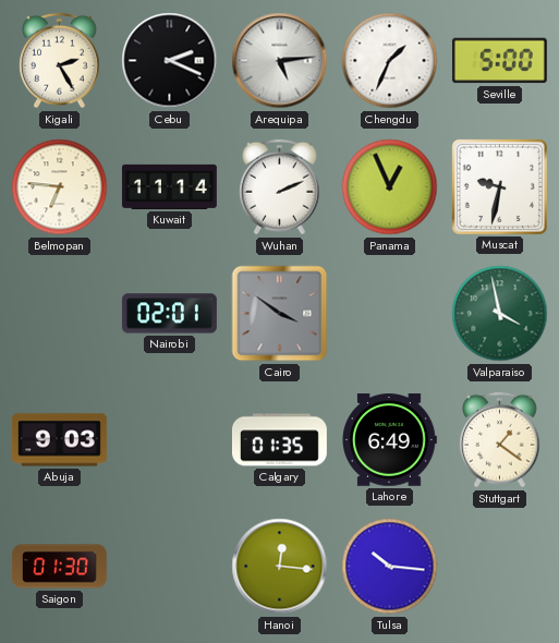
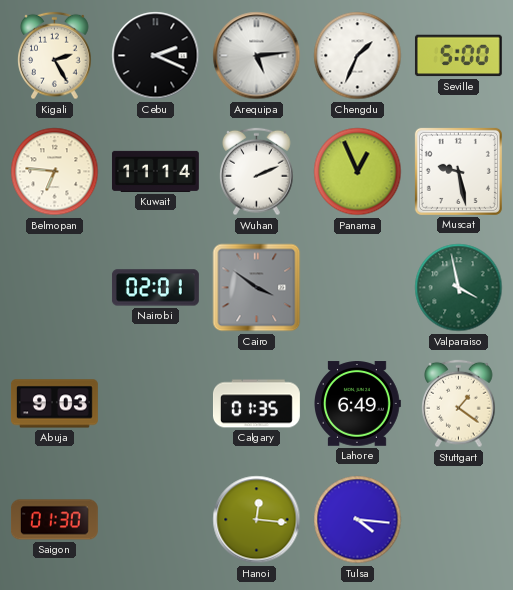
Muscat: 9:32 -> 9:28 (458, 171)
Tulsa: 10:16 -> 4:16 (358, 520)
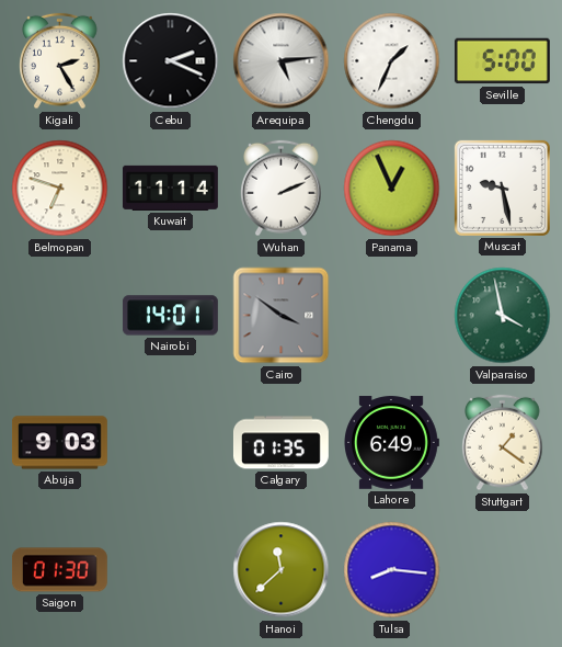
Belmopan: 6:46 -> 6:48 (60, 189)
Nairobi: 02:01 -> 14:01 (170, 316)
Hanoi: 12:16 -> 11:38 (282, 570)
Tulsa: 4:16 -> 8:16 (392, 570)
